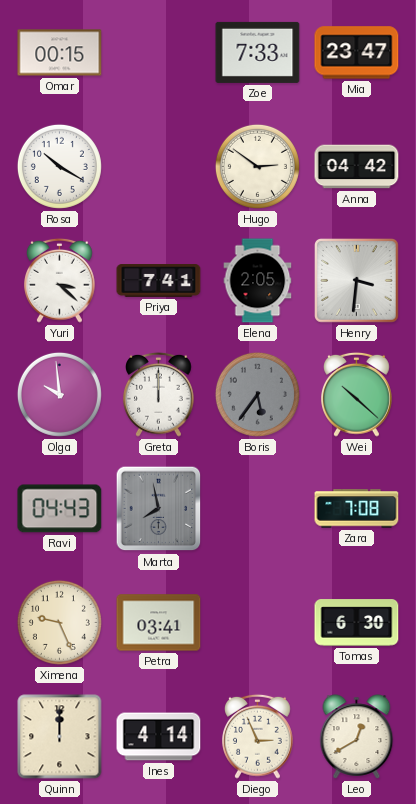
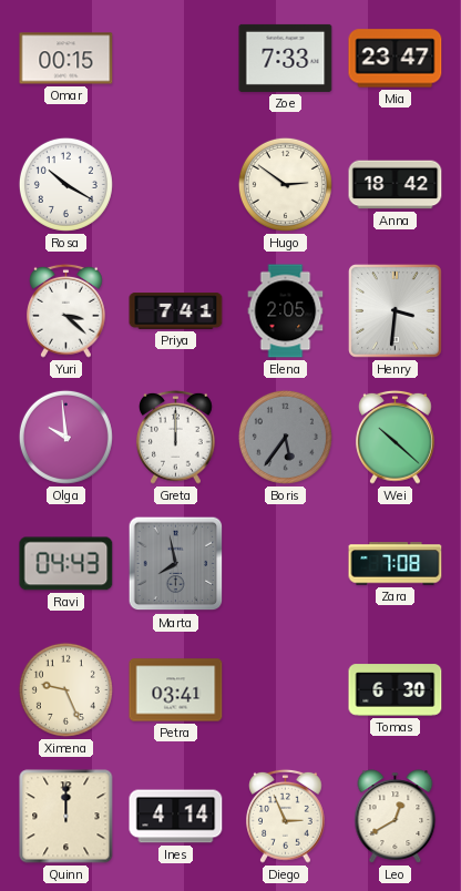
Anna: 04:42 -> 18:42 (396, 185)
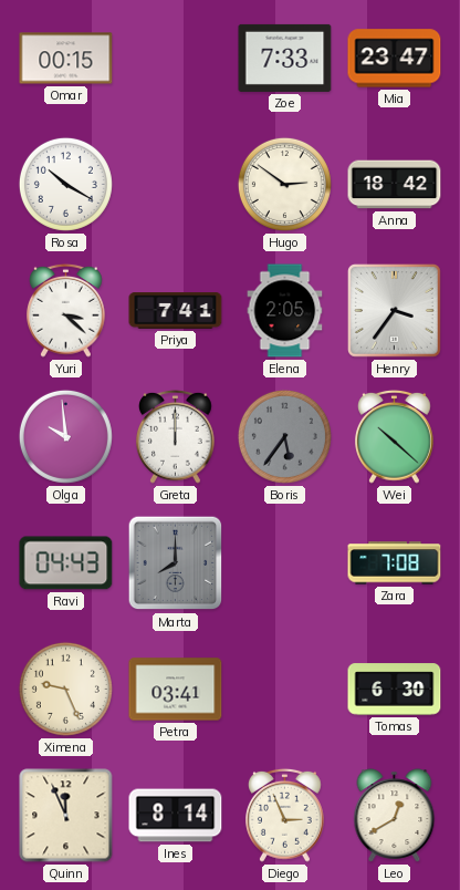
Henry: 3:31 -> 3:36 (395, 311)
Marta: 7:58 -> 8:00 (176, 563)
Quinn: 12:00 -> 11:56 (66, 816)
Ines: 4:14 -> 8:14 (176, 816)
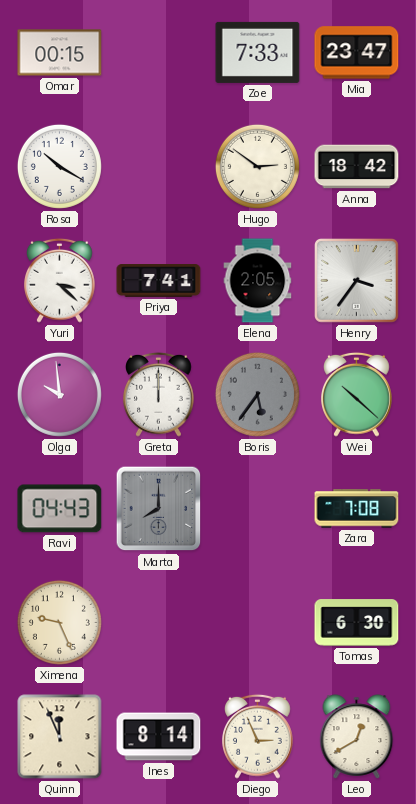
Petra: 03:41 -> none (176, 690)
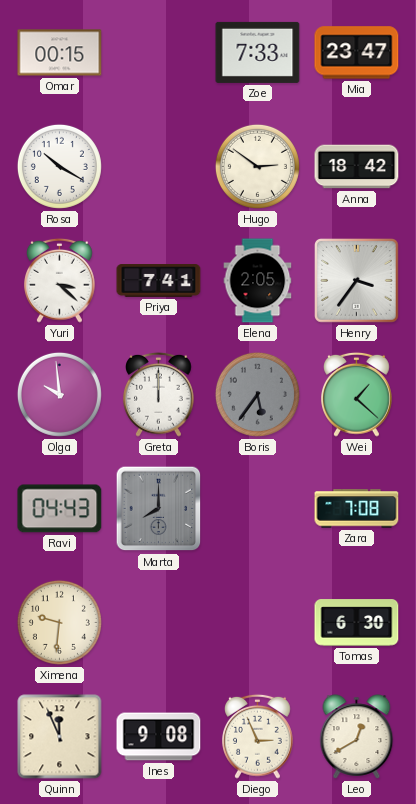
Wei: 10:22 -> 1:22 (357, 394)
Ximena: 9:26 -> 9:31 (59, 622)
Ines: 8:14 -> 9:08 (159, 737)
